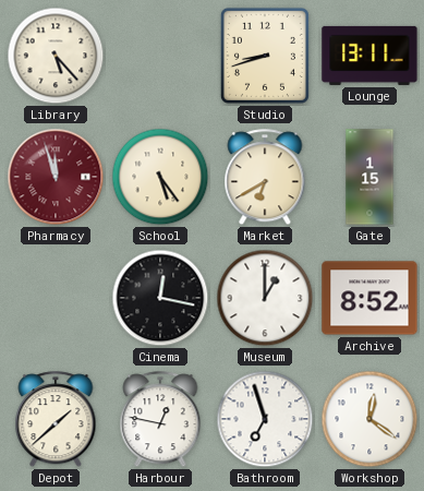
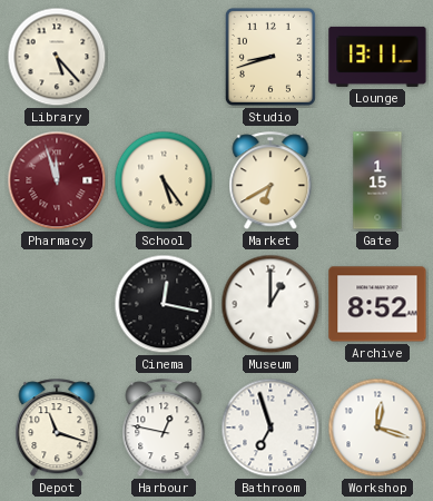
Depot: 1:38 -> 11:18 (57, 429)
Workshop: 12:21 -> 12:18 (377, 428)
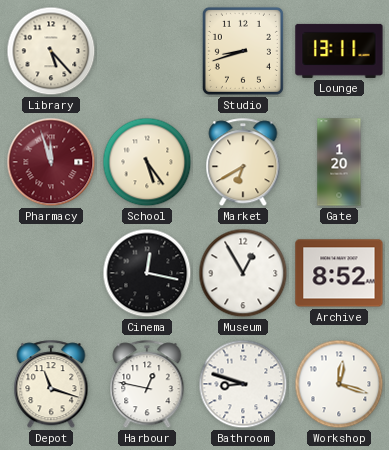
Gate: 1:15 -> 1:20 (339, 162)
Museum: 1:00 -> 12:55 (243, 273)
Bathroom: 6:57 -> 8:48 (243, 384)
